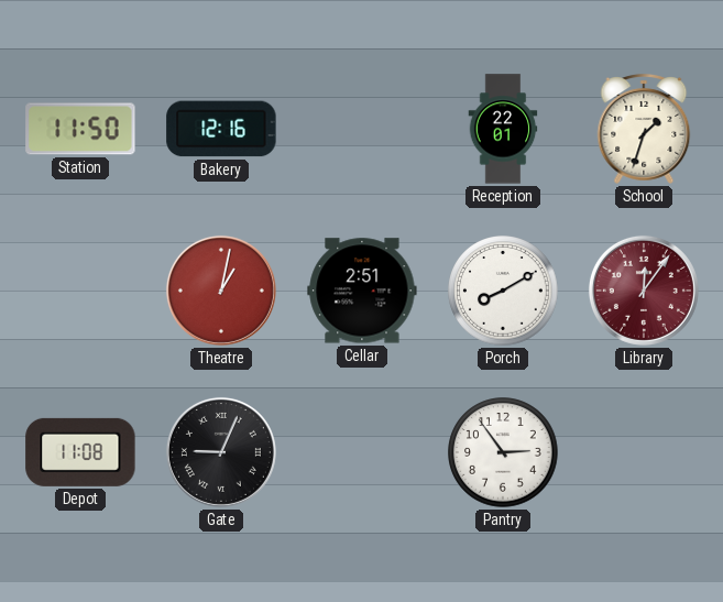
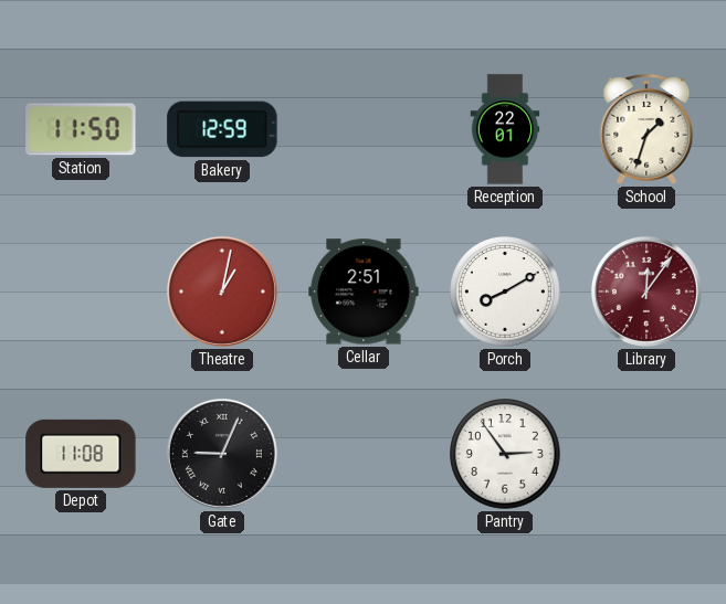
Bakery: 12:16 -> 12:59 (222, 129)
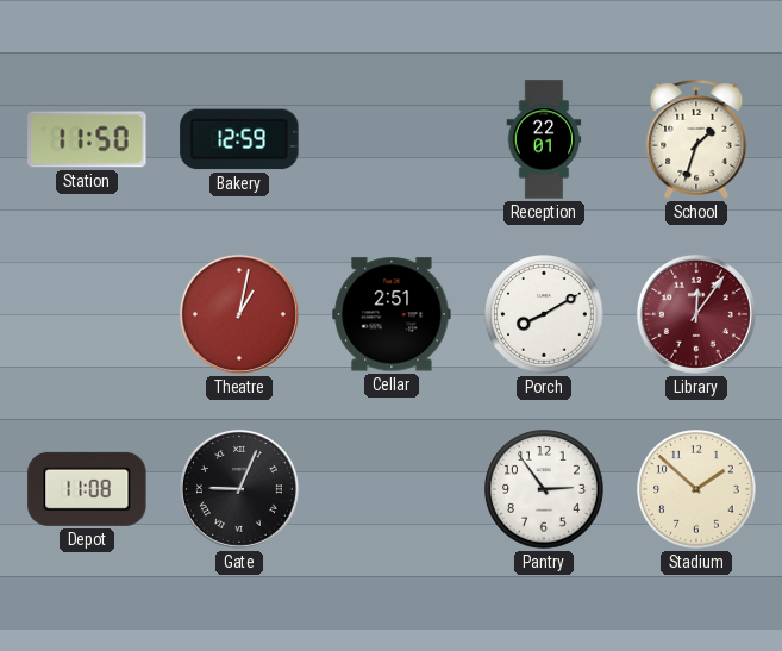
Stadium: none -> 1:52 (696, 489)
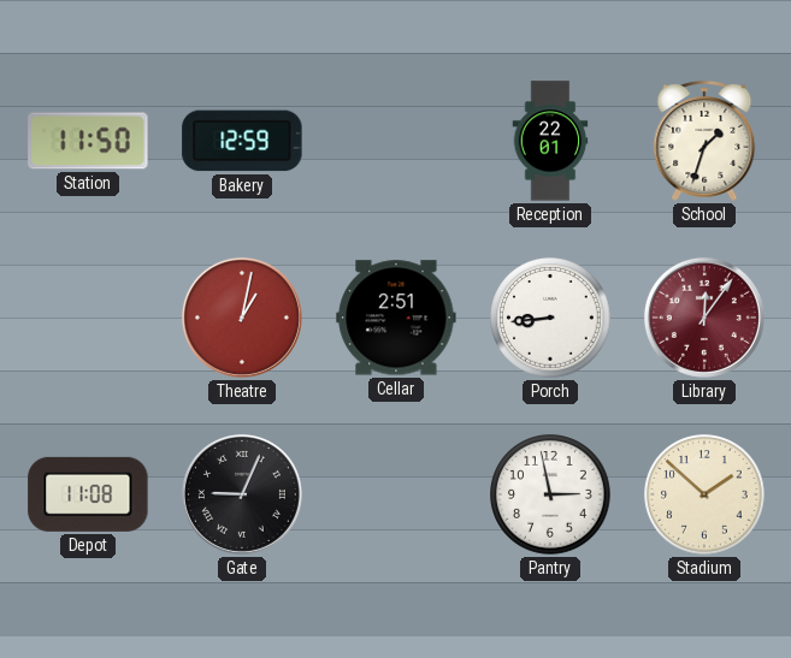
Porch: 8:10 -> 8:44 (550, 318)
Pantry: 2:54 -> 2:58 (550, 494)
